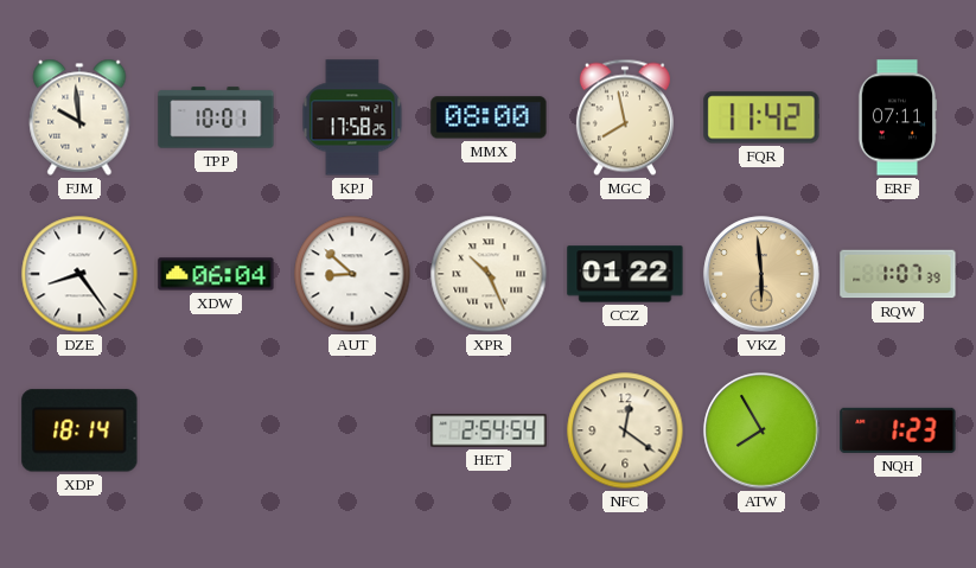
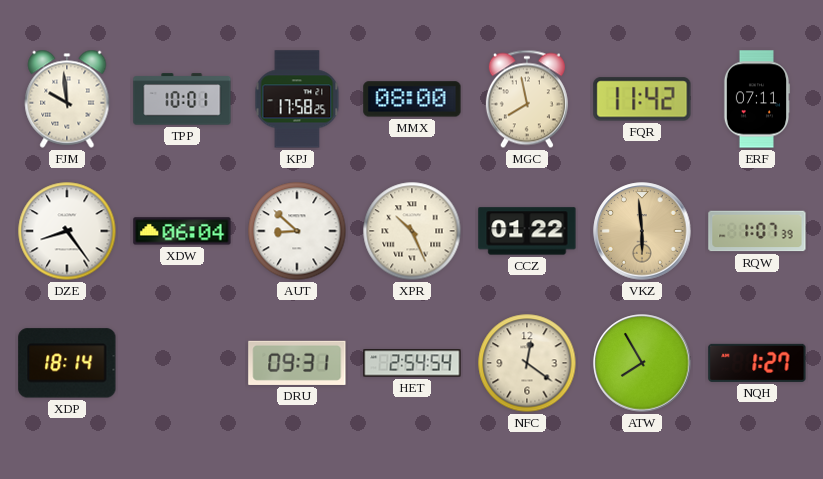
DRU: none -> 09:31 (297, 363)
NQH: 1:23 -> 1:27 (757, 363)
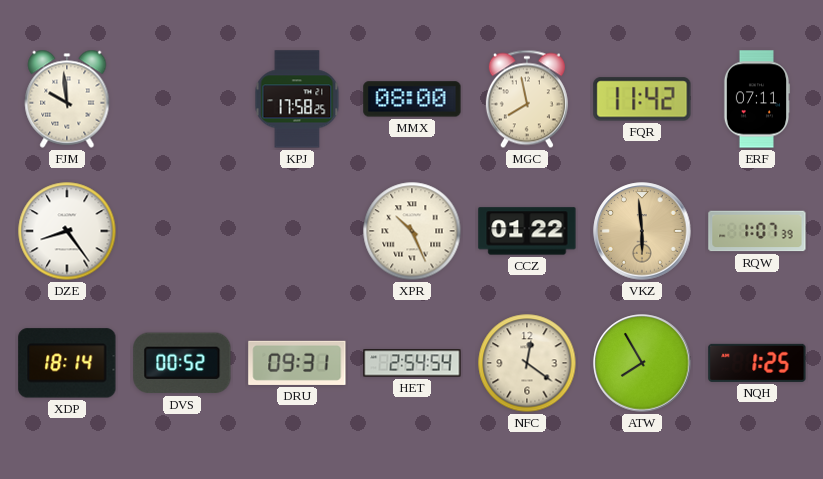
TPP: 10:01 -> none (182, 99)
XDW: 06:04 -> none (182, 231)
AUT: 8:52 -> none (297, 231)
DVS: none -> 00:52 (182, 363)
NQH: 1:27 -> 1:25 (757, 363)
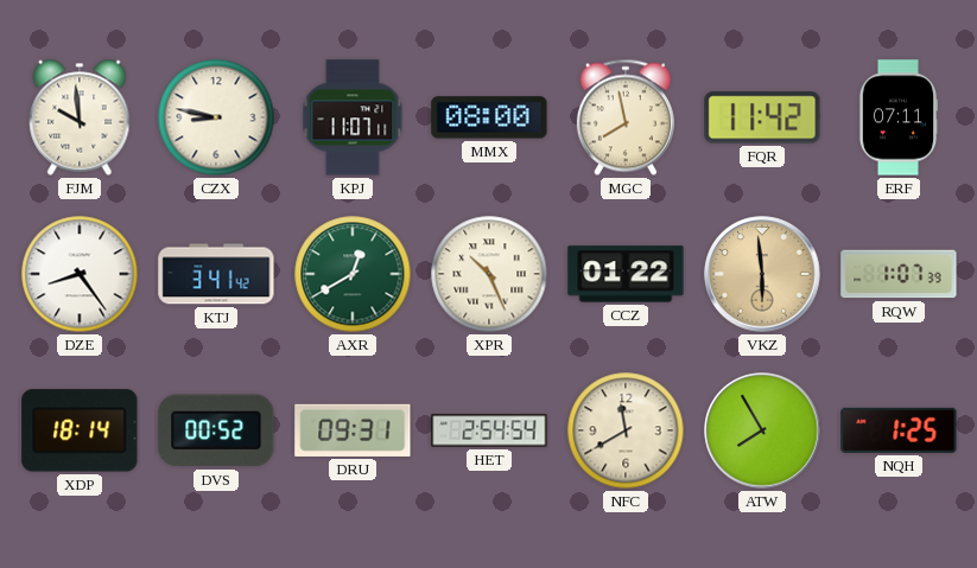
CZX: none -> 8:47 (216, 117)
KPJ: 17:58 -> 11:07 (353, 117)
KTJ: none -> 3:41 (216, 274)
AXR: none -> 12:40 (353, 274)
NFC: 12:21 -> 11:40 (626, 430)
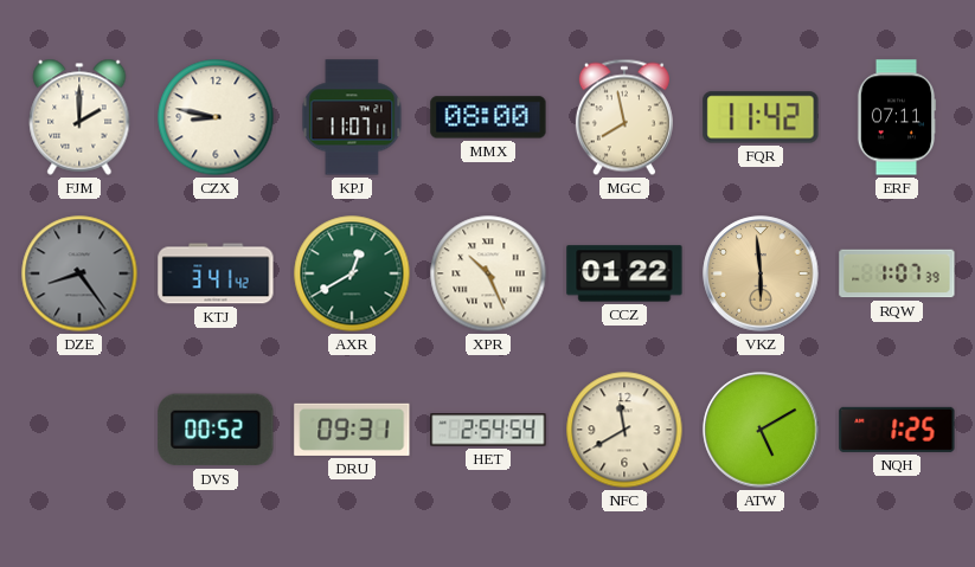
FJM: 9:59 -> 2:00 (79, 117)
DZE dial: white -> grey (79, 273)
XDP: 18:14 -> none (80, 430)
ATW: 7:55 -> 5:10 (761, 430)
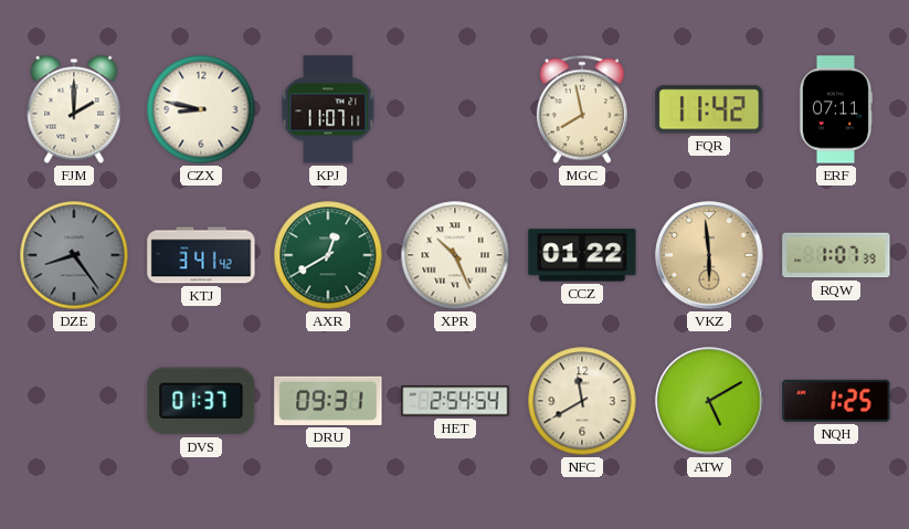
MMX: 08:00 -> none (488, 117)
DVS: 00:52 -> 01:37 (201, 401)
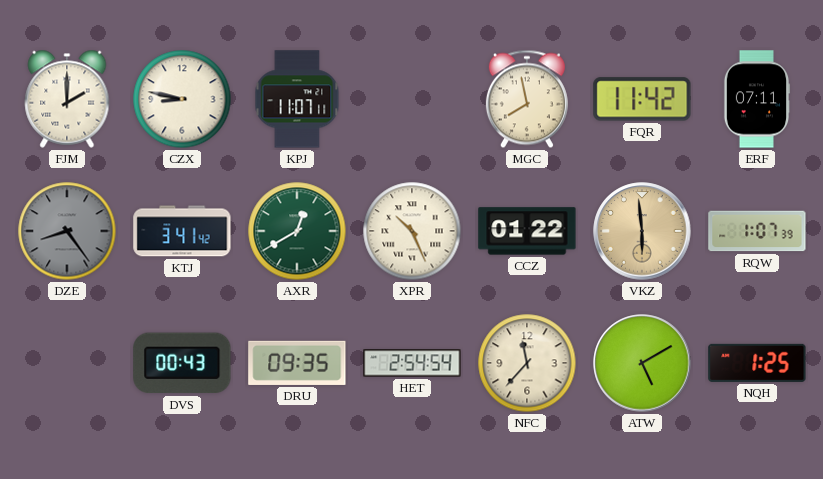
DVS: 01:37 -> 00:43 (182, 363)
DRU: 09:31 -> 09:35 (297, 363)
NFC: 11:40 -> 11:37 (527, 363)
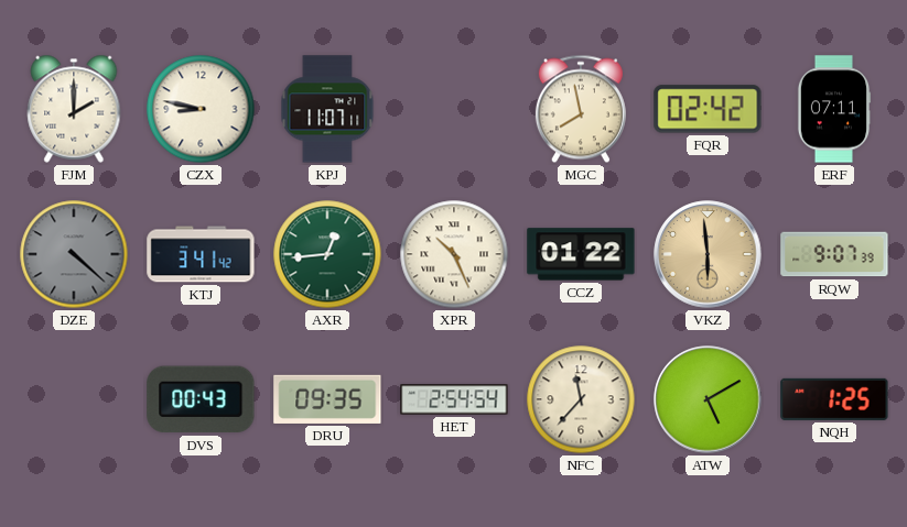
FQR: 11:42 -> 02:42 (708, 109)
DZE: 8:24 -> 4:22 (74, 254)
AXR: 12:40 -> 12:44 (327, 254)
RQW: 1:07 -> 9:07 (834, 254)
